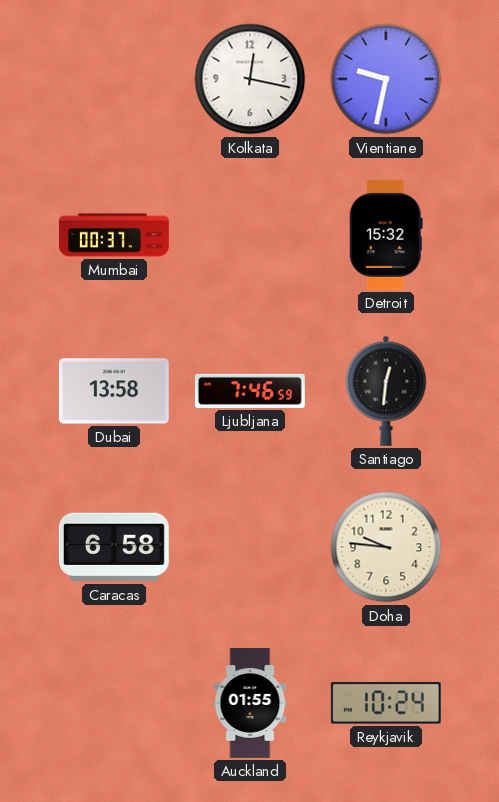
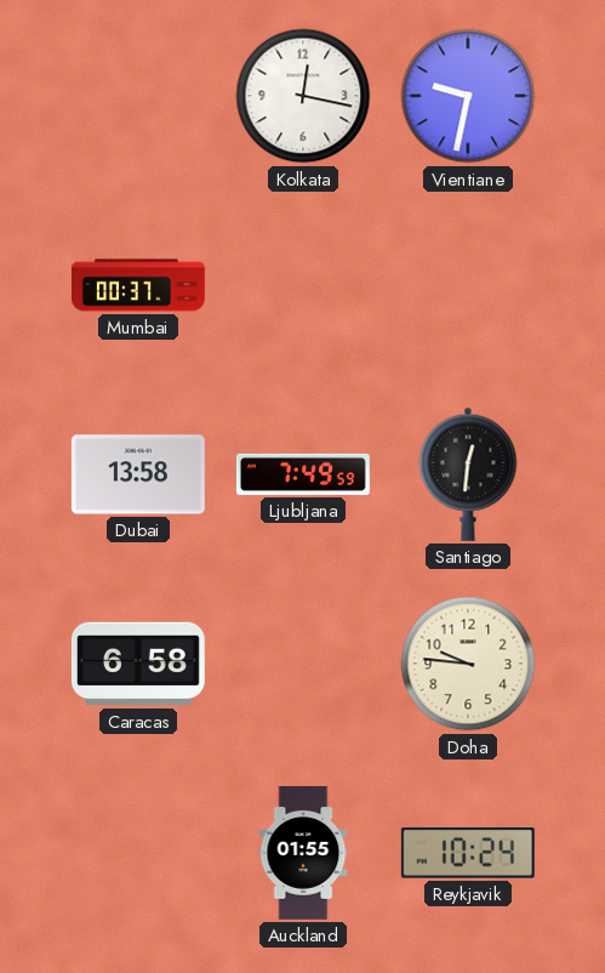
Detroit: 15:32 -> none (386, 235)
Ljubljana: 7:46 -> 7:49 (303, 474)
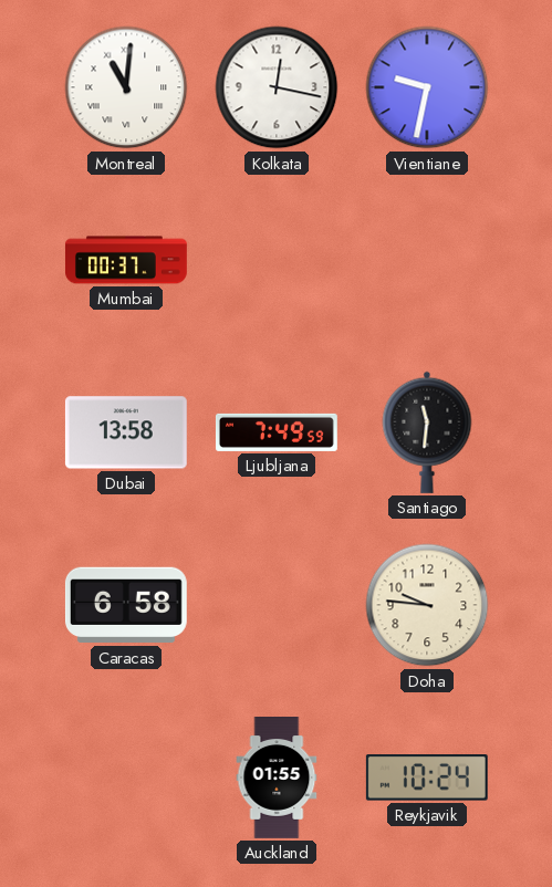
Montreal: none -> 11:01 (126, 87)
Santiago: 12:31 -> 11:31 (427, 432)
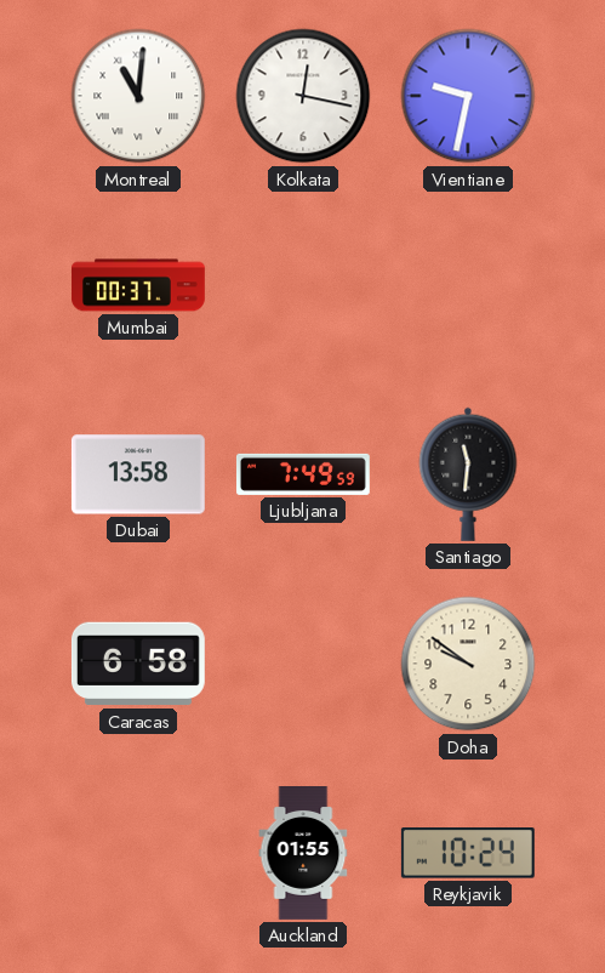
Doha: 9:46 -> 9:51 (468, 664)
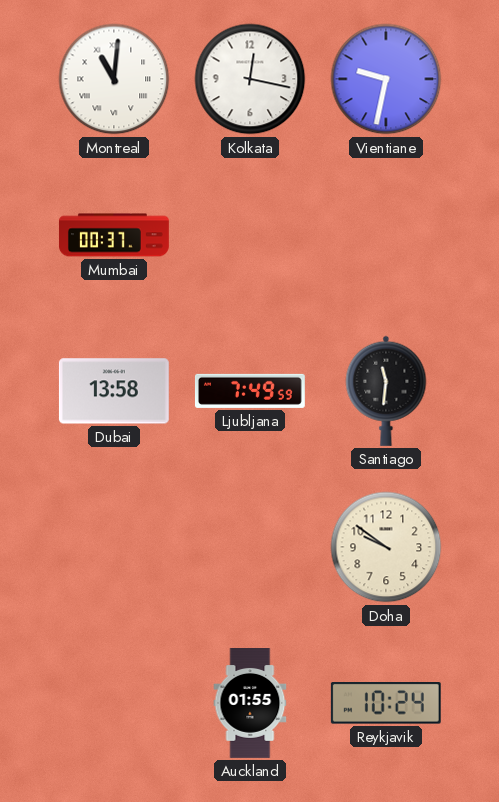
Caracas: 6:58 -> none (138, 664)
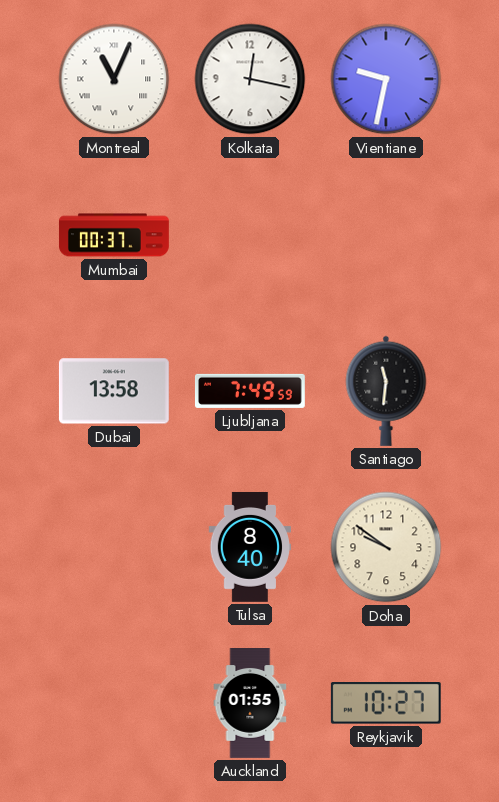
Montreal: 11:01 -> 11:04 (114, 79)
Tulsa: none -> 8:40 (250, 547)
Reykjavik: 10:24 -> 10:27 (386, 704)
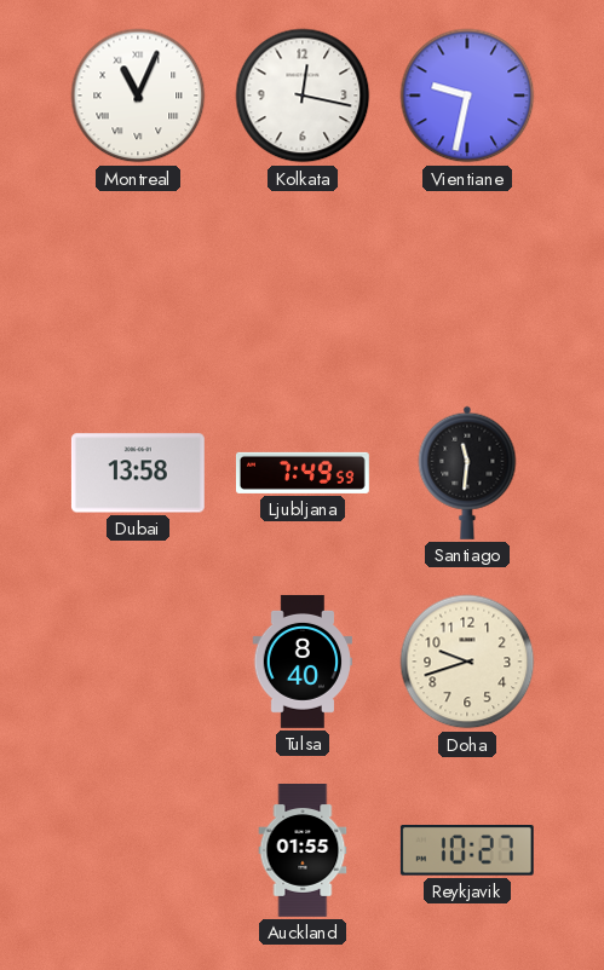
Mumbai: 00:37 -> none (114, 235)
Doha: 9:51 -> 9:42 (467, 662)
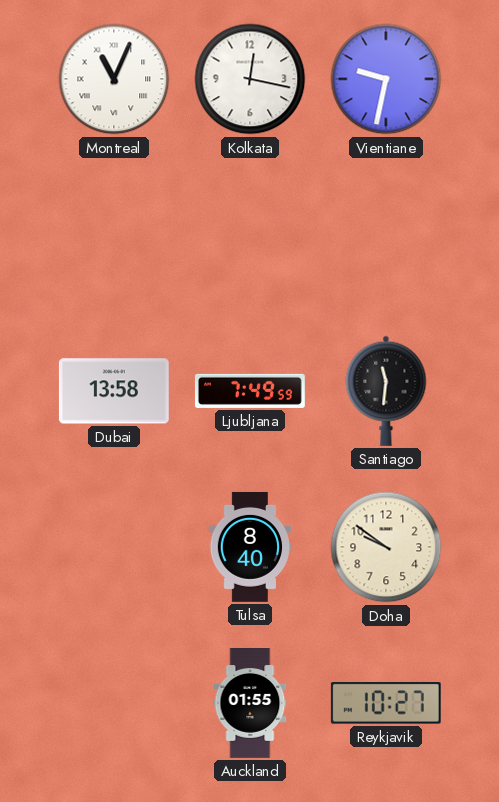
Doha: 9:42 -> 9:51 (386, 547)
